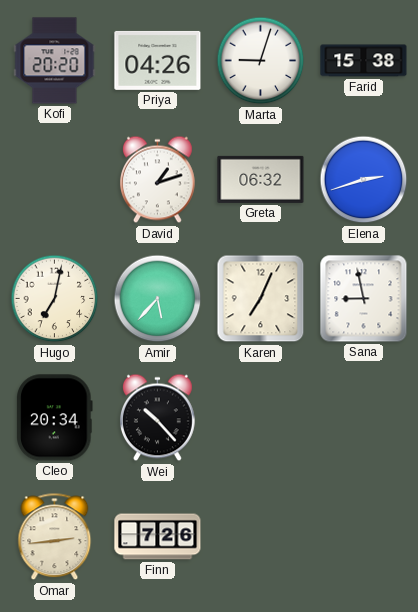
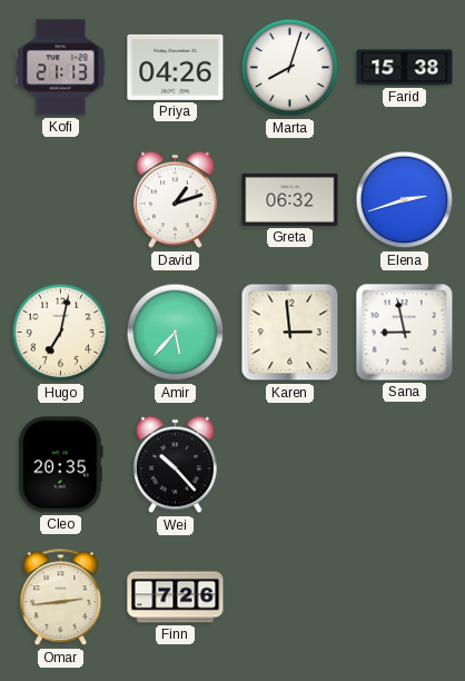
Kofi: 20:20 -> 21:13 (61, 68)
Marta: 9:03 -> 8:03 (290, 68)
Karen: 7:04 -> 2:59 (290, 333)
Cleo: 20:34 -> 20:35 (61, 465)
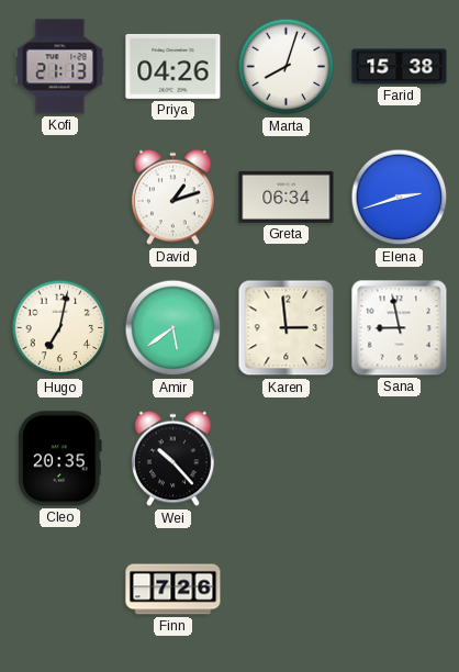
Greta: 06:32 -> 06:34 (287, 197)
Amir: 5:37 -> 5:39 (173, 328)
Omar: 2:44 -> none (61, 598)
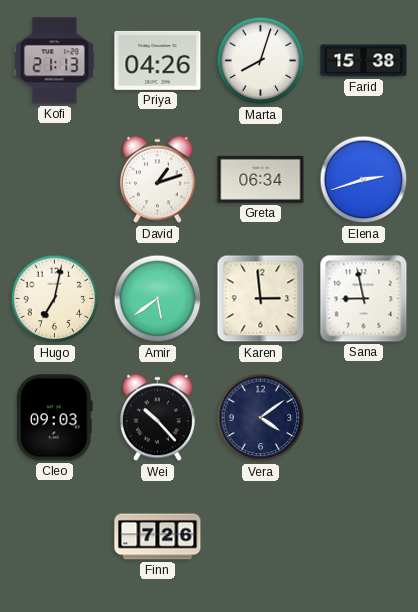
Cleo: 20:35 -> 09:03 (55, 418)
Vera: none -> 4:09 (261, 418)
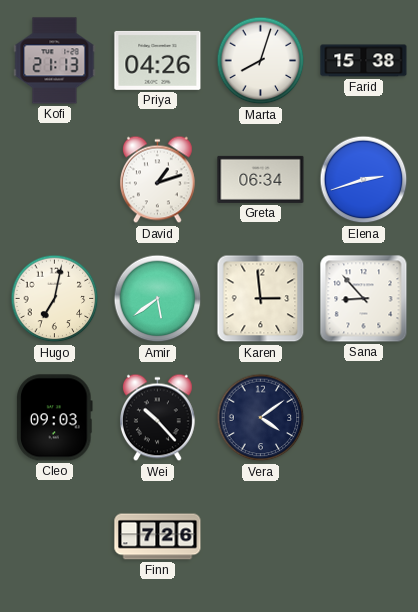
Sana: 8:58 -> 8:53 (364, 299)
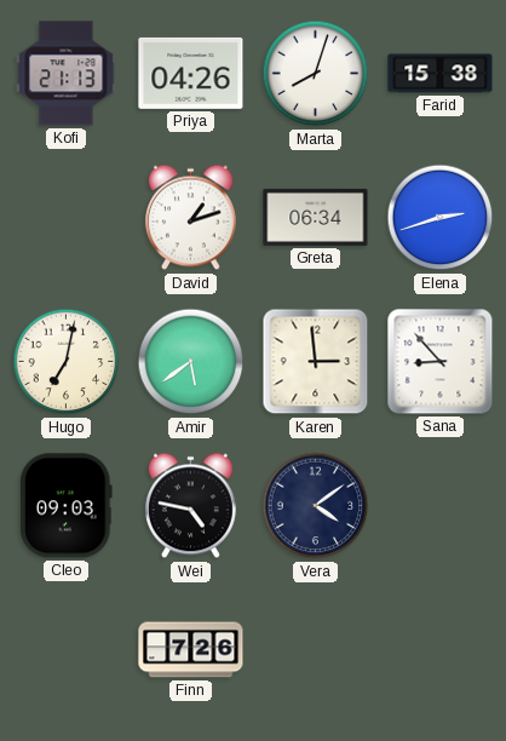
Wei: 10:23 -> 4:47 (190, 506)
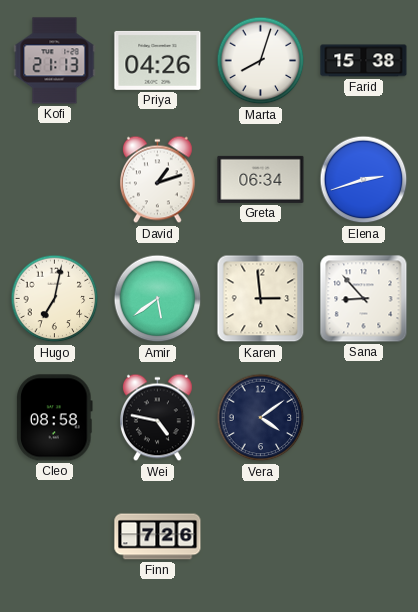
Cleo: 09:03 -> 08:58 (55, 418)
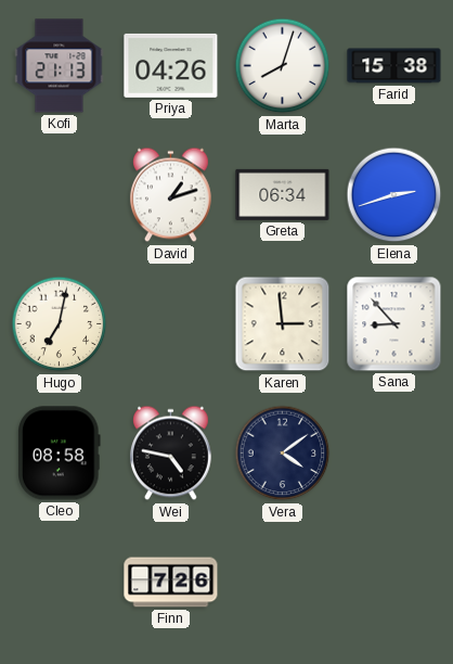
Amir: 5:39 -> none (158, 299)
